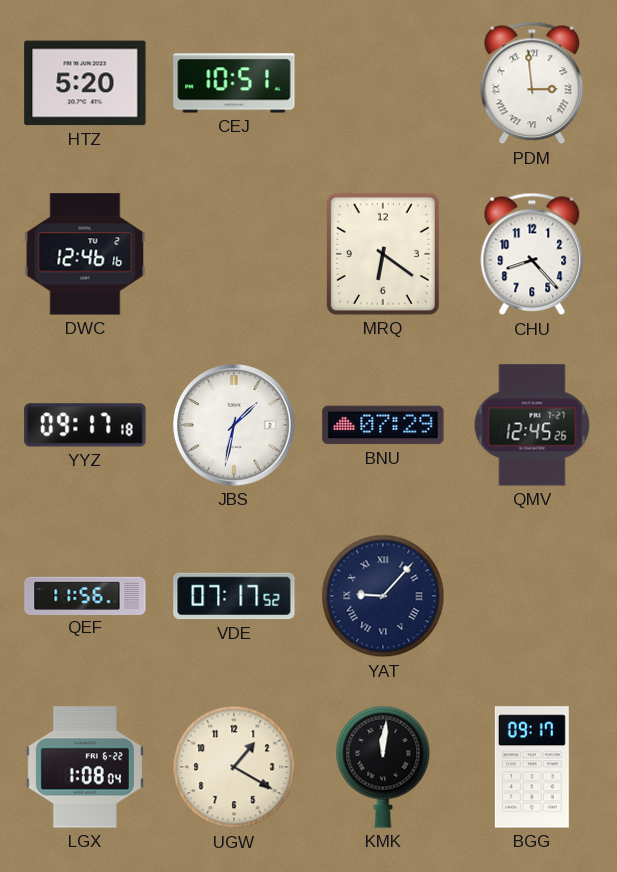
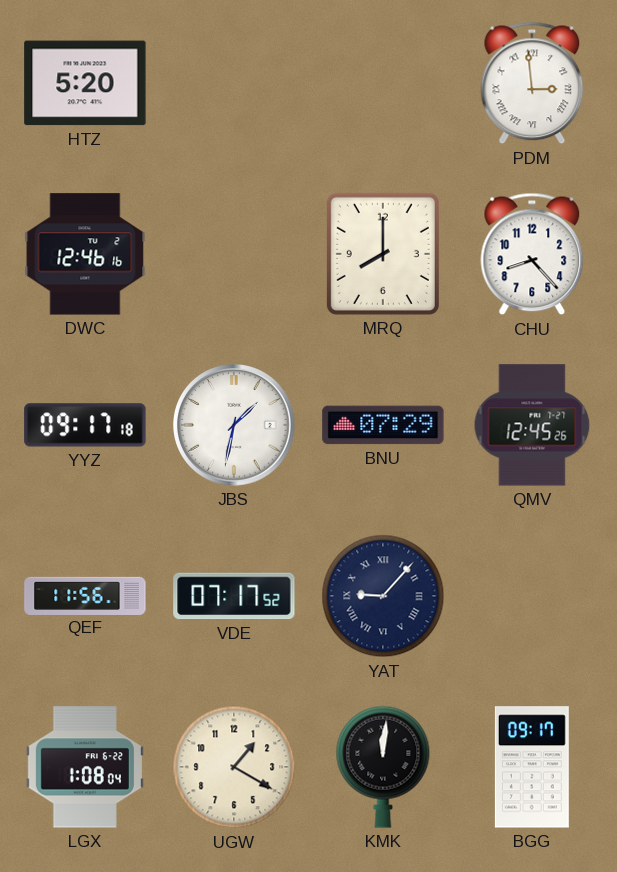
CEJ: 10:51 -> none (234, 83)
MRQ: 6:21 -> 8:00 (383, 254)
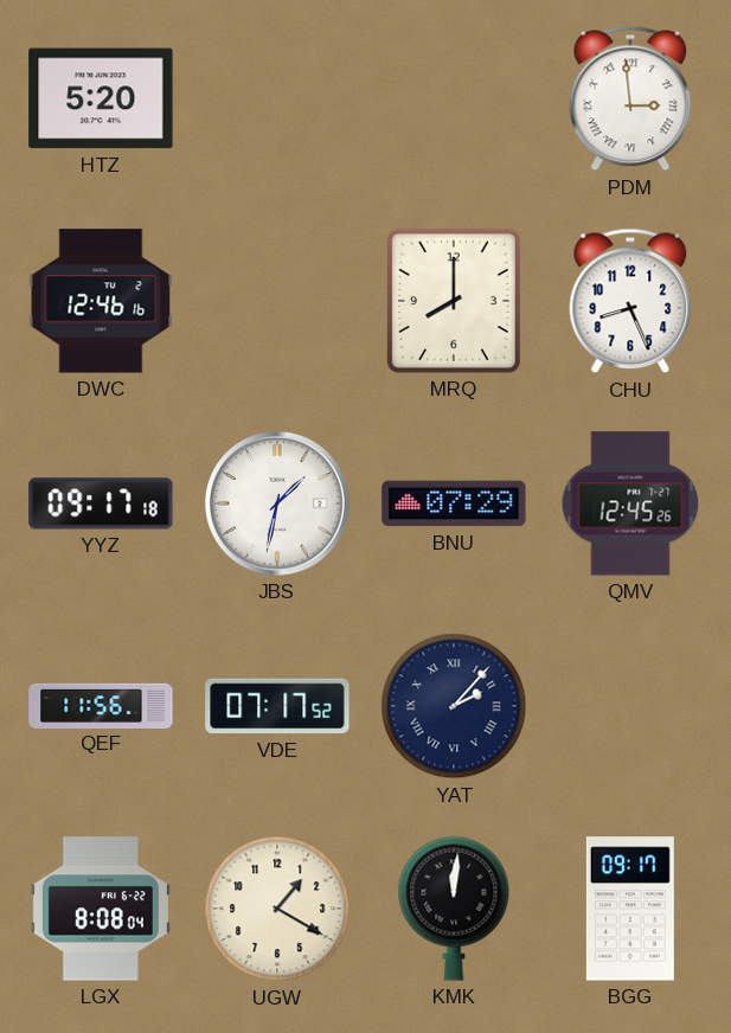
CHU: 8:23 -> 8:26 (630, 301)
YAT: 9:07 -> 2:07 (454, 706)
LGX: 1:08 -> 8:08 (101, 909)
